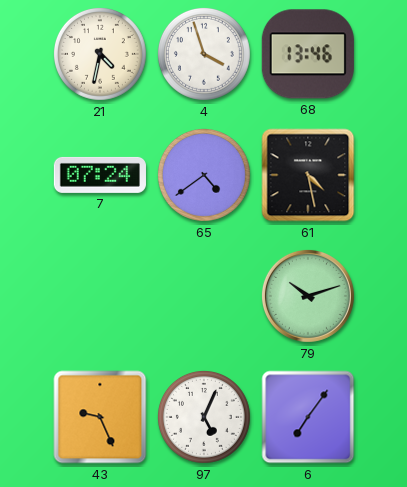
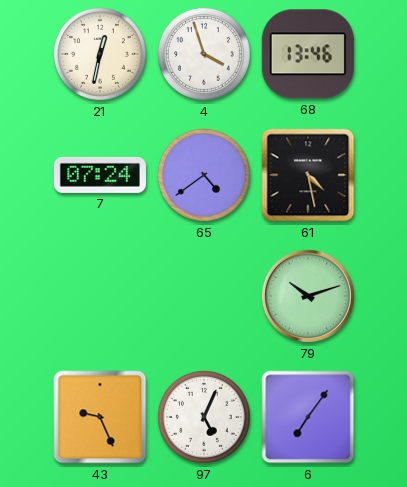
21: 4:32 -> 12:32 (100, 54)
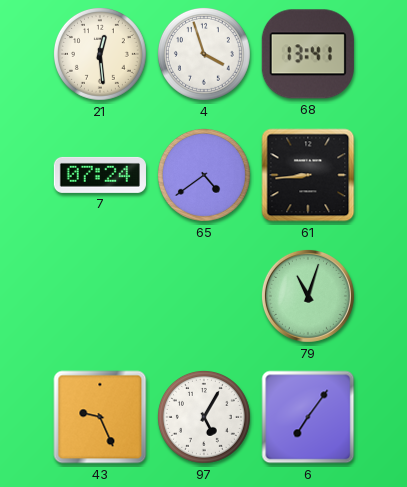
21: 12:32 -> 12:29 (100, 54)
68: 13:46 -> 13:41 (308, 54)
61: 4:28 -> 8:44 (308, 175)
79: 10:12 -> 11:03 (308, 296)
97: 5:04 -> 5:05 (204, 417)
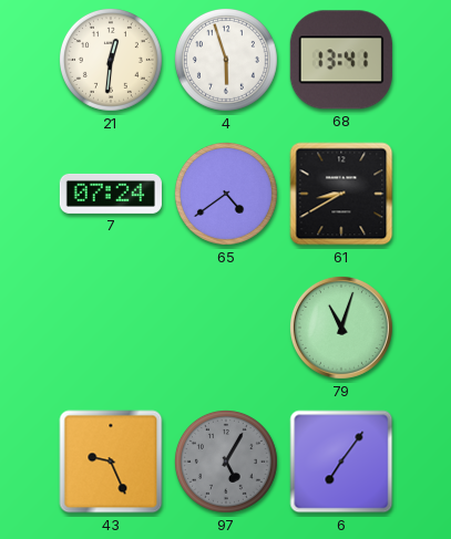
21: 12:29 -> 12:31 (111, 60)
4: 3:57 -> 5:57 (226, 60)
61: 8:44 -> 8:40 (341, 194)
97 dial: white -> grey (226, 462)
